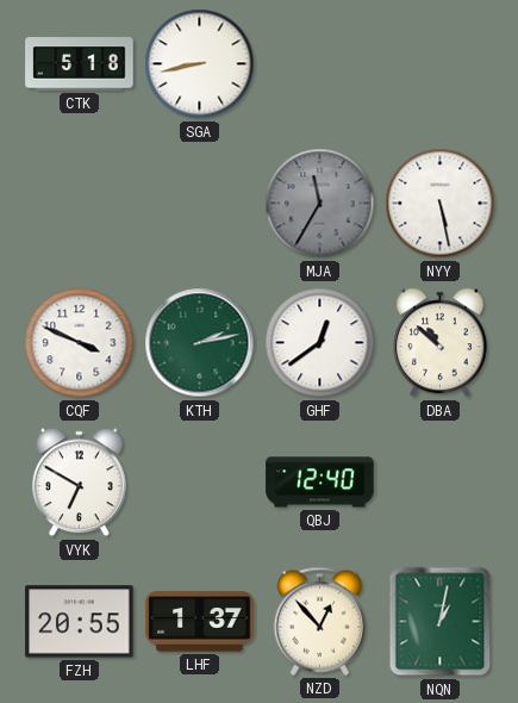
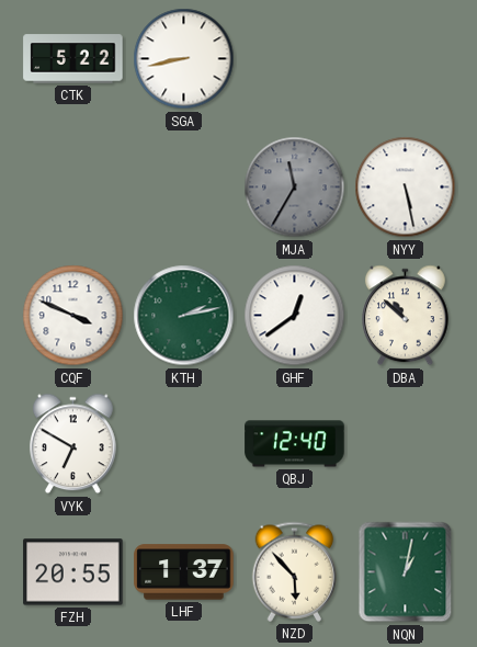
CTK: 5:18 -> 5:22 (73, 59)
NZD: 12:53 -> 5:53 (295, 571)
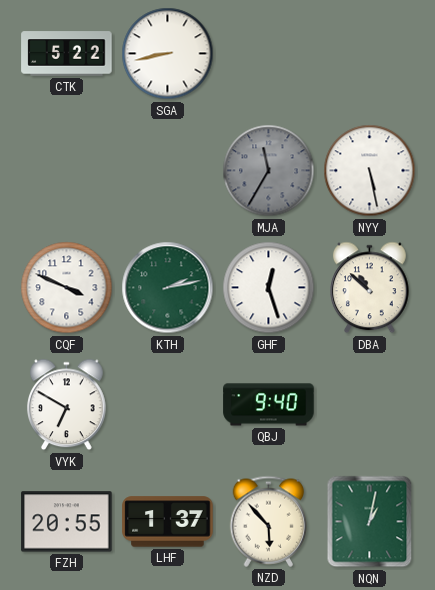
GHF: 12:39 -> 12:27 (269, 288)
QBJ: 12:40 -> 9:40 (269, 405)
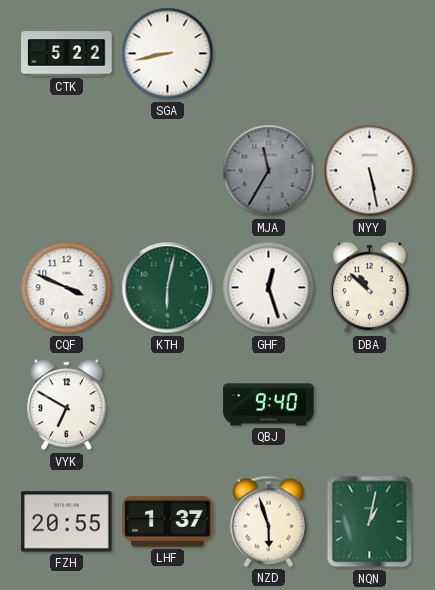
KTH: 2:13 -> 6:02 (168, 288)
NZD: 5:53 -> 5:57 (269, 521)
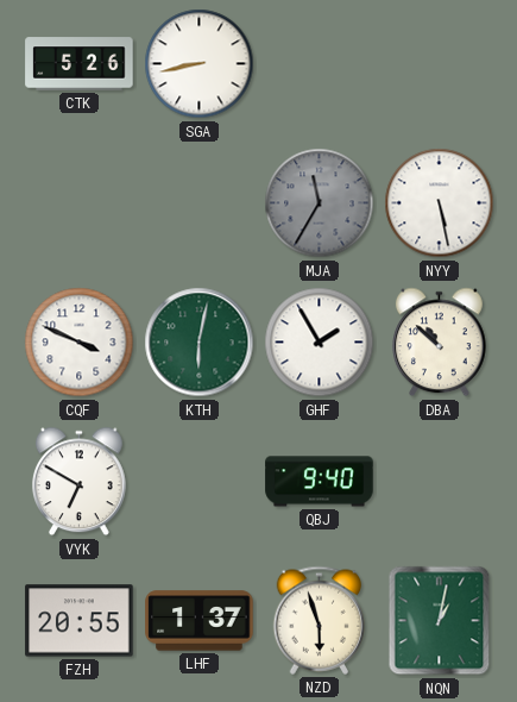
CTK: 5:22 -> 5:26 (80, 64)
GHF: 12:27 -> 1:55 (320, 343)
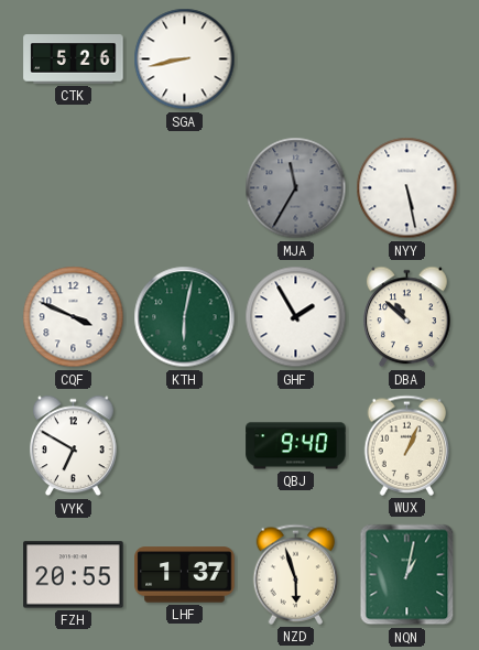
WUX: none -> 1:04 (407, 445)
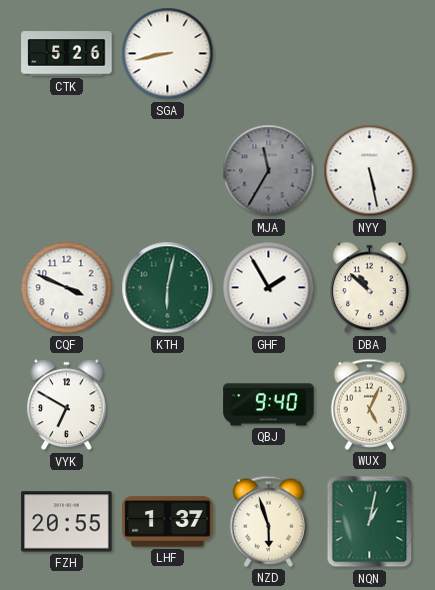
WUX: 1:04 -> 5:04 (370, 404)
